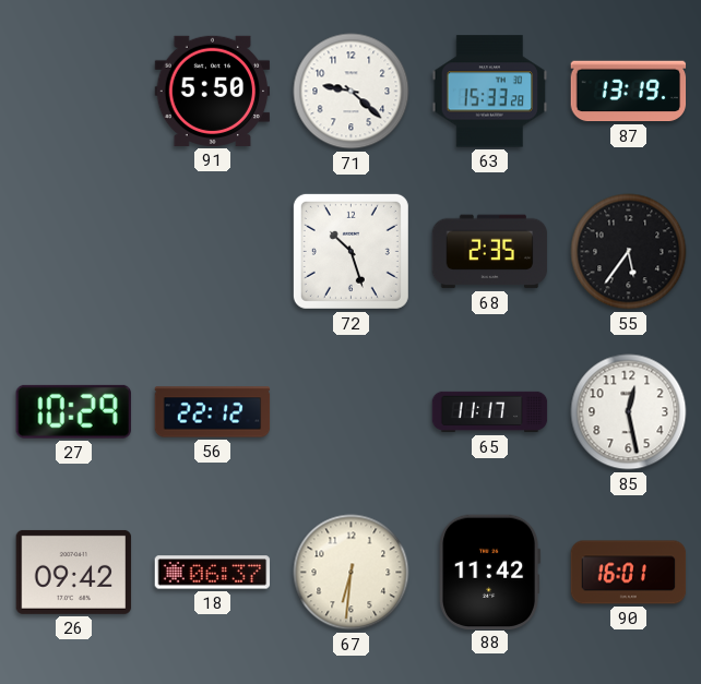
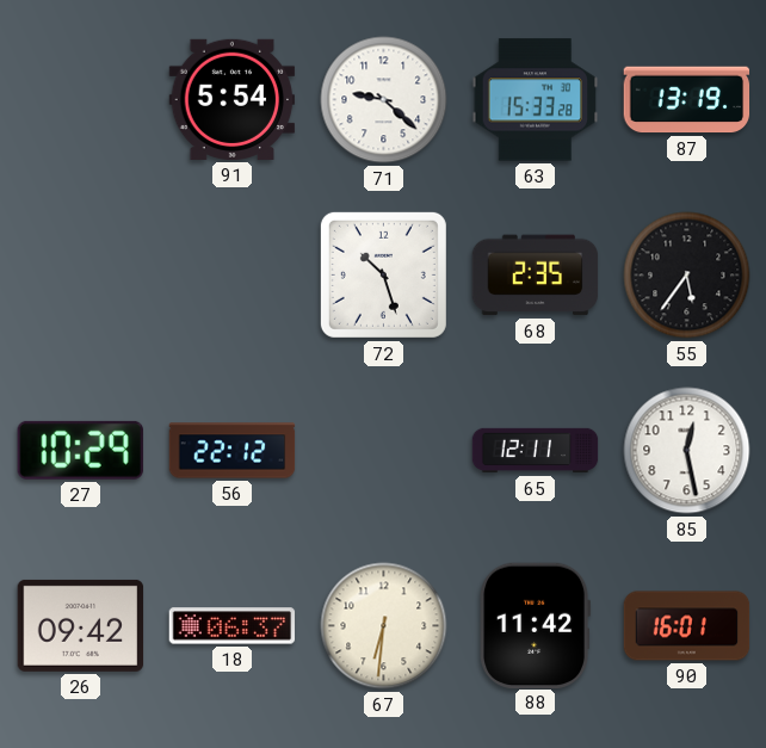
91: 5:50 -> 5:54 (233, 99)
65: 11:17 -> 12:11 (536, 451)
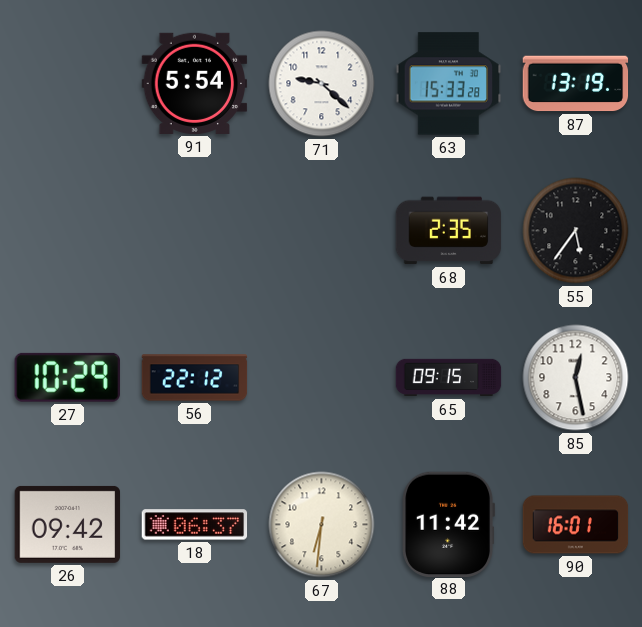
72: 10:27 -> none (383, 274)
65: 12:11 -> 09:15 (449, 378)
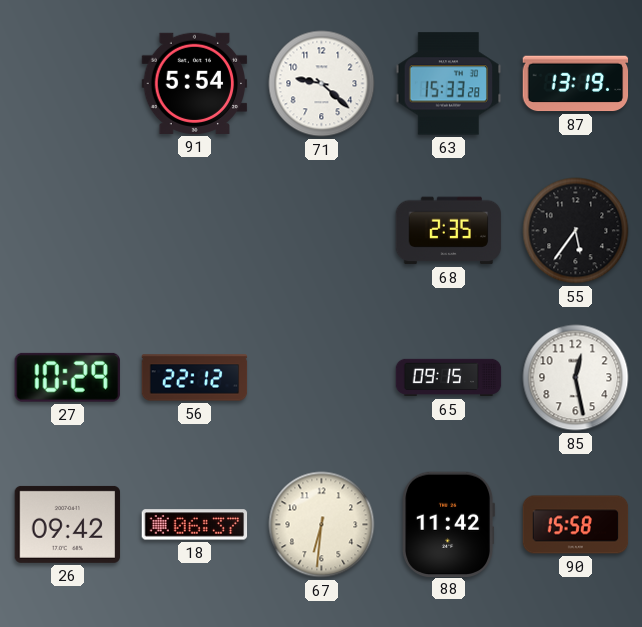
90: 16:01 -> 15:58 (576, 525)
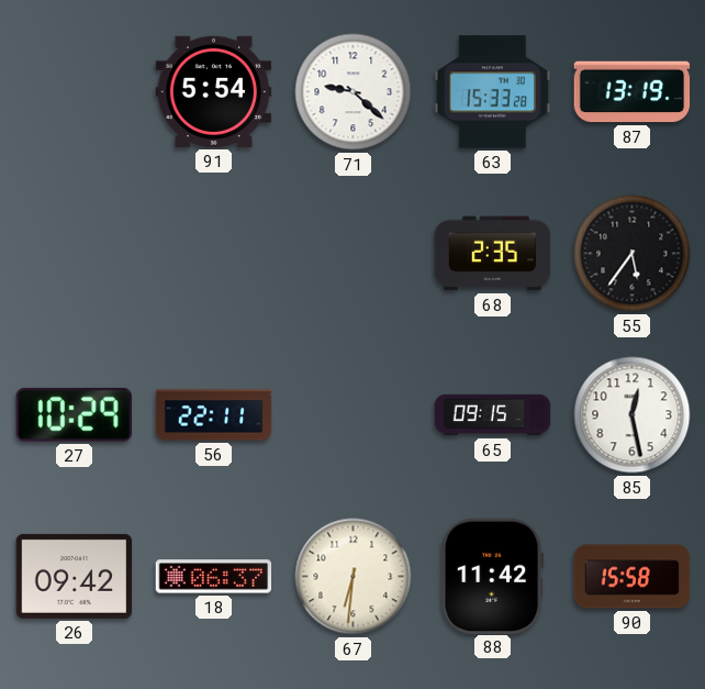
56: 22:12 -> 22:11 (214, 415)
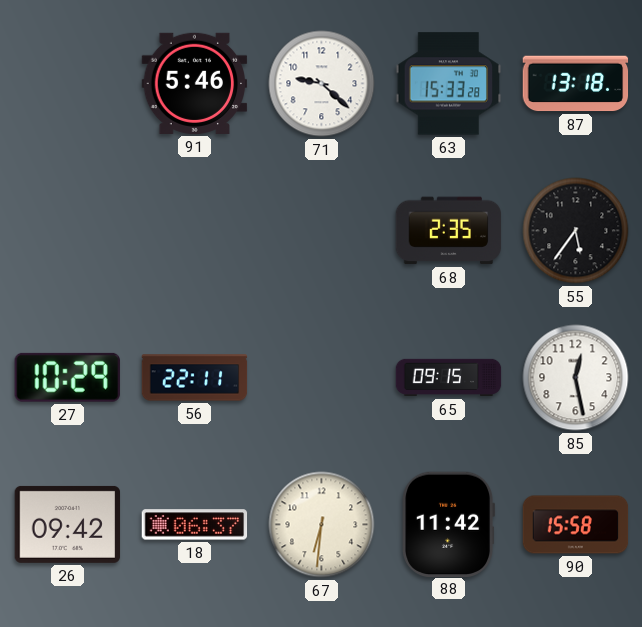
91: 5:54 -> 5:46 (195, 83)
87: 13:19 -> 13:18 (576, 84)
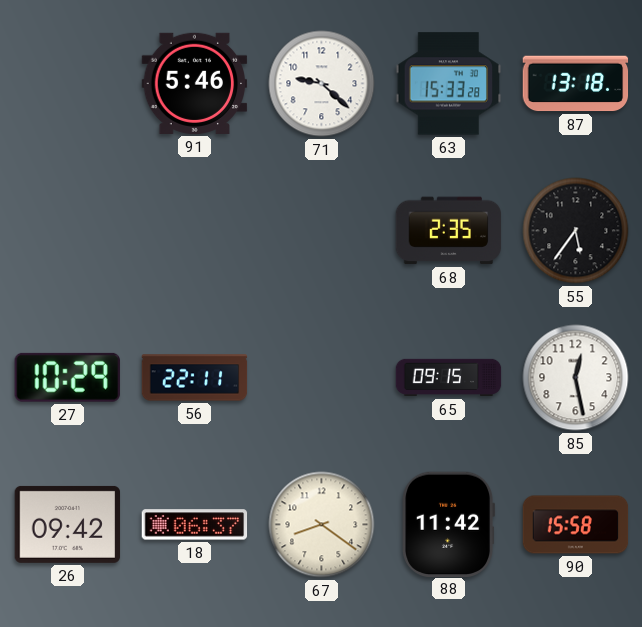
67: 6:31 -> 8:21 (322, 525)
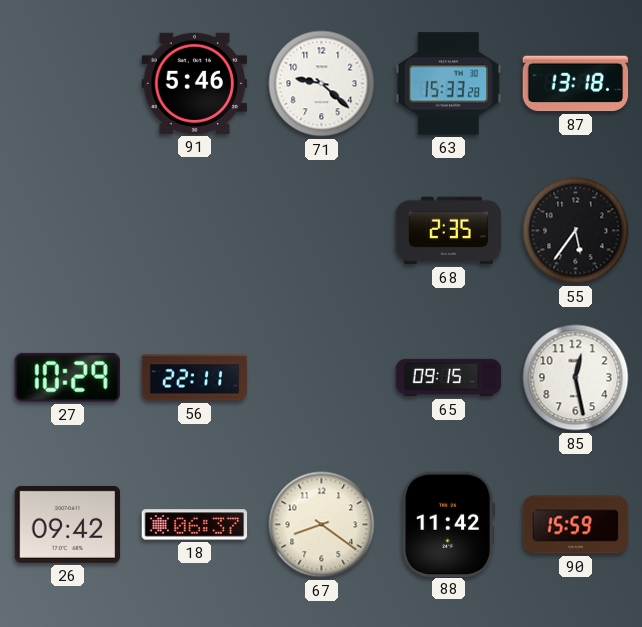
90: 15:58 -> 15:59 (576, 525)
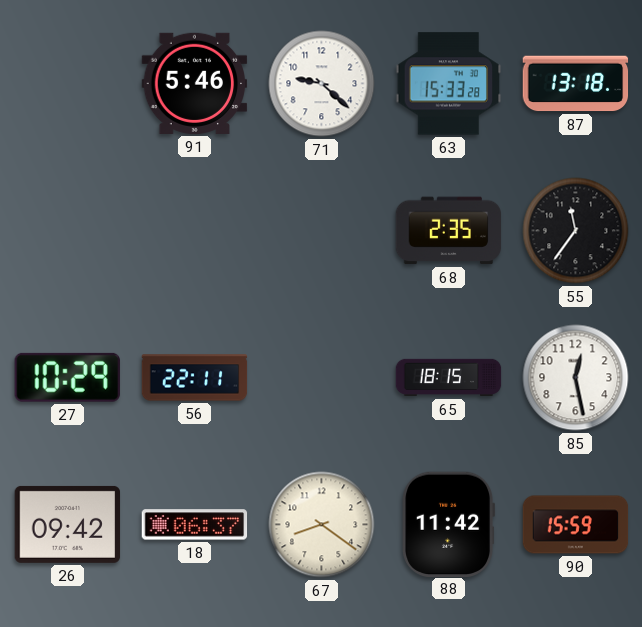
55: 5:36 -> 11:36 (576, 231)
65: 09:15 -> 18:15 (449, 378)
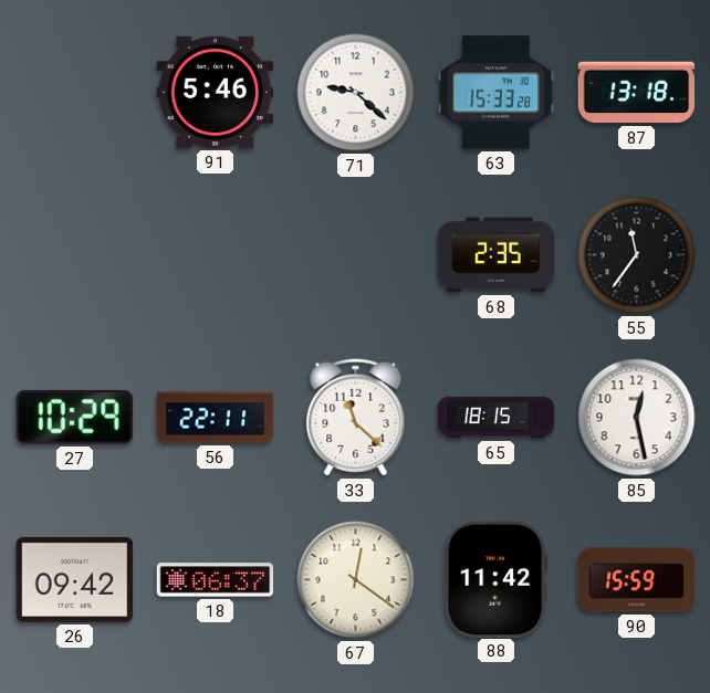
33: none -> 11:22 (356, 418)
67: 8:21 -> 12:21 (356, 580)
